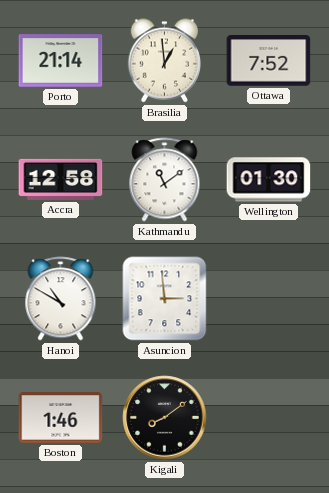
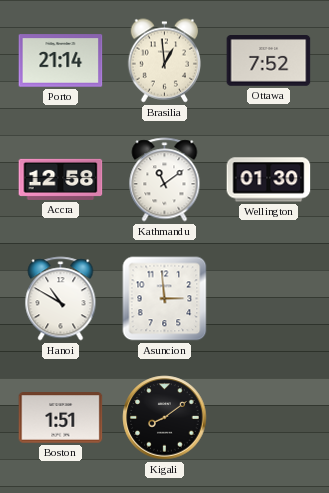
Boston: 1:46 -> 1:51 (61, 418)
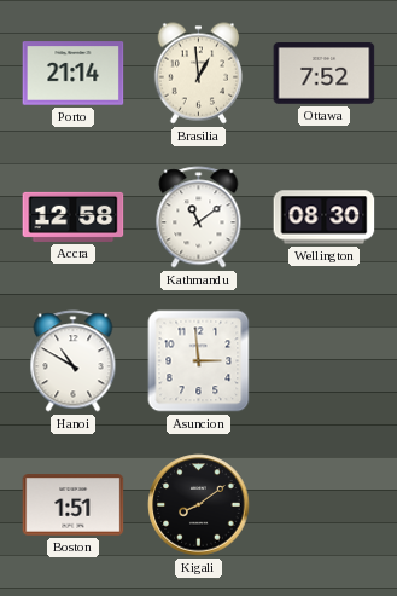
Wellington: 01:30 -> 08:30 (325, 218)
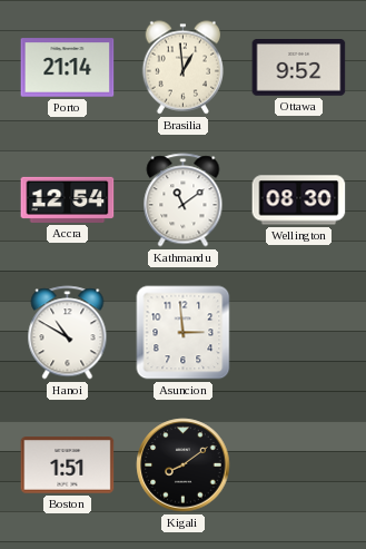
Ottawa: 7:52 -> 9:52 (299, 68)
Accra: 12:58 -> 12:54 (68, 199)
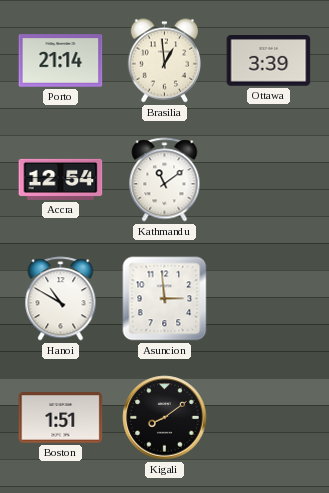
Ottawa: 9:52 -> 3:39 (269, 61)
Wellington: 08:30 -> none (299, 200)
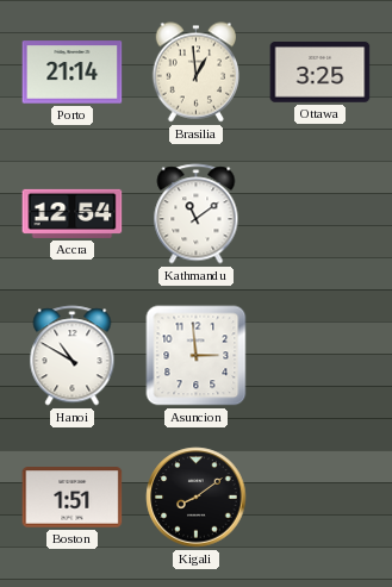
Ottawa: 3:39 -> 3:25 (321, 73)
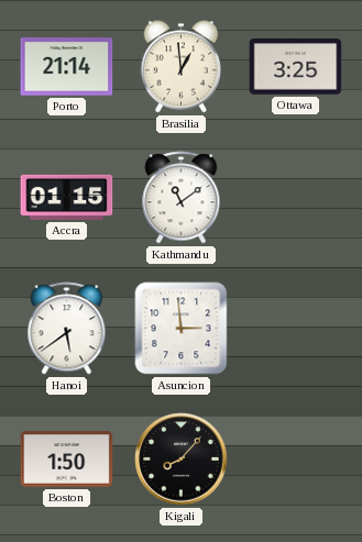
Accra: 12:54 -> 01:15 (67, 197)
Hanoi: 10:50 -> 5:39 (67, 329)
Boston: 1:51 -> 1:50 (67, 460)
Kigali: 8:09 -> 8:07 (182, 460)
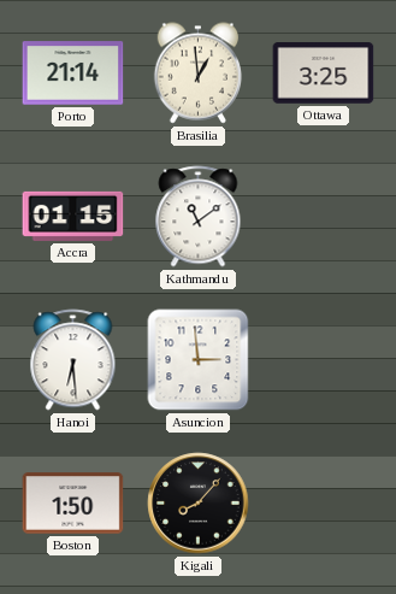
Hanoi: 5:39 -> 6:29 (73, 360)
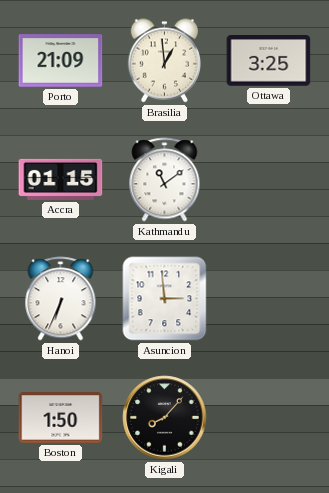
Porto: 21:14 -> 21:09 (61, 61)
Hanoi: 6:29 -> 6:34 (61, 299)
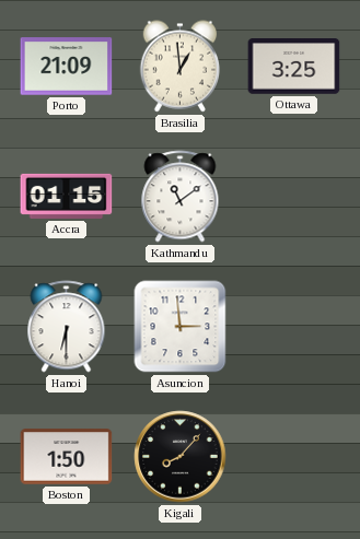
Hanoi: 6:34 -> 6:30 (67, 327)
